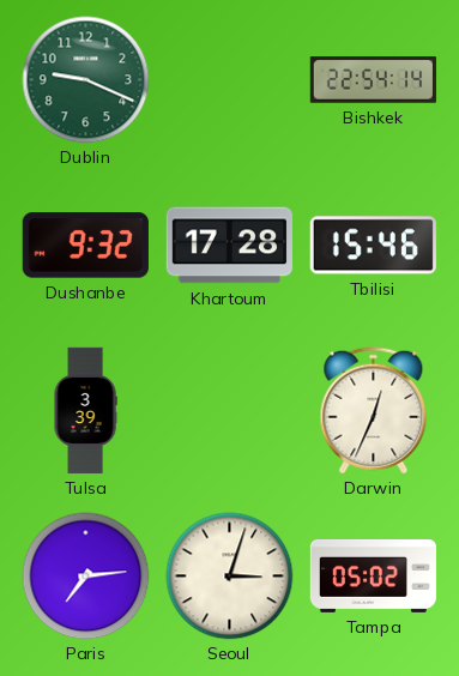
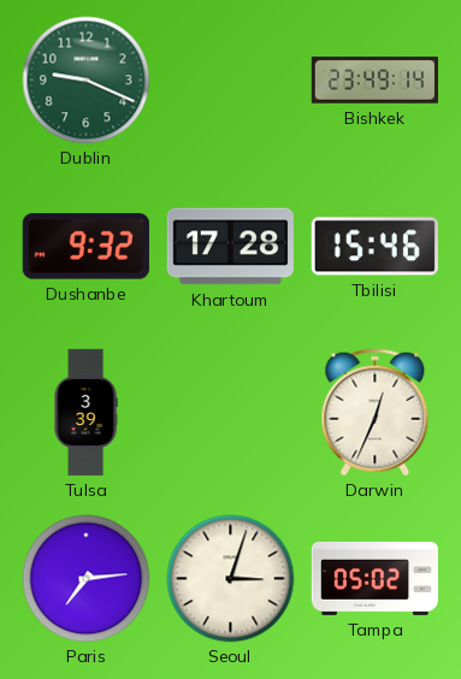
Bishkek: 22:54 -> 23:49 (374, 81)
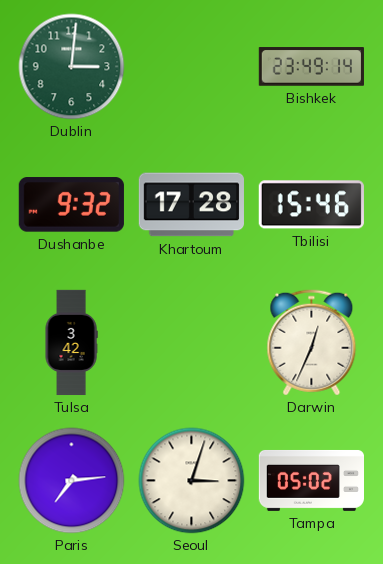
Dublin: 9:19 -> 3:01 (72, 67)
Tulsa: 3:39 -> 3:42 (71, 343)
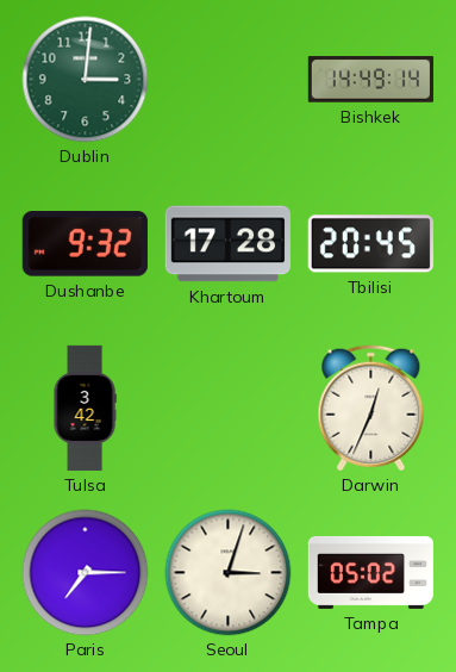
Bishkek: 23:49 -> 14:49 (370, 80)
Tbilisi: 15:46 -> 20:45 (370, 244)
Paris: 7:14 -> 7:15 (86, 573)
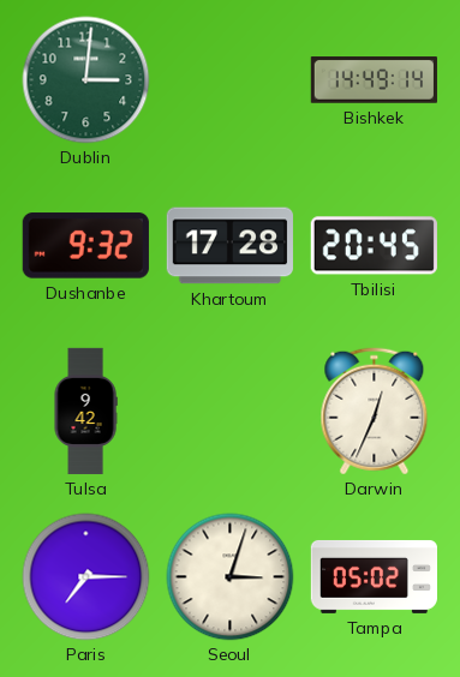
Tulsa: 3:42 -> 9:42 (85, 412)
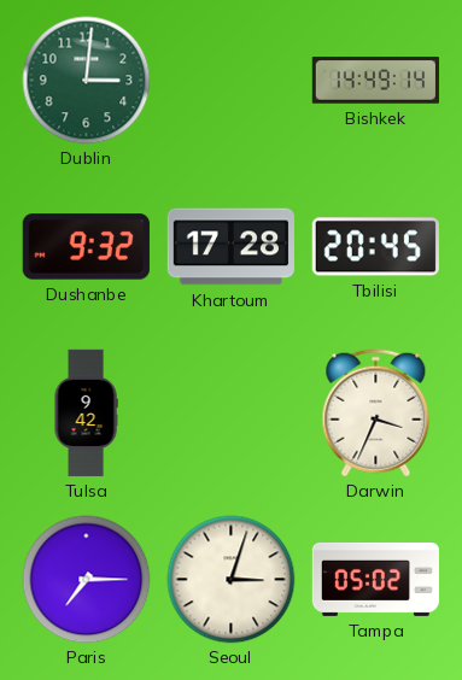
Darwin: 12:34 -> 3:34 (376, 414)
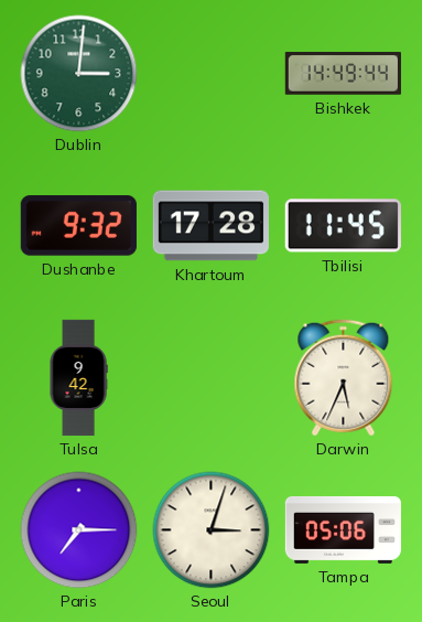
Bishkek: 14:49:14 -> 14:49:44 (343, 74)
Tbilisi: 20:45 -> 11:45 (343, 226)
Darwin: 3:34 -> 5:34 (344, 378)
Tampa: 05:02 -> 05:06 (343, 529)
